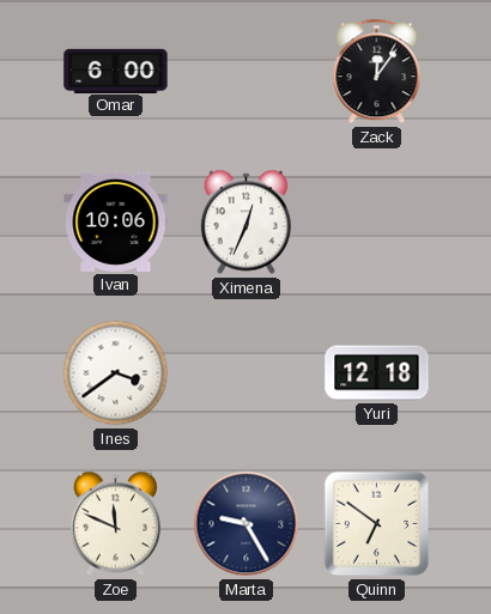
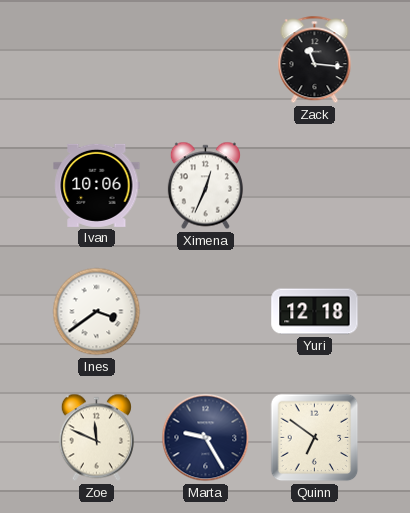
Omar: 6:00 -> none (116, 71)
Zack: 12:06 -> 11:16 (315, 60)
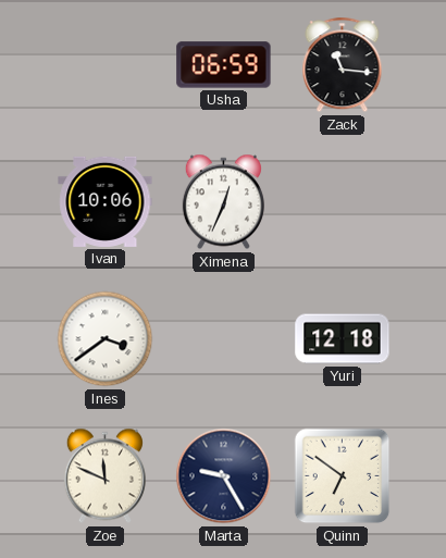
Usha: none -> 06:59 (224, 65)
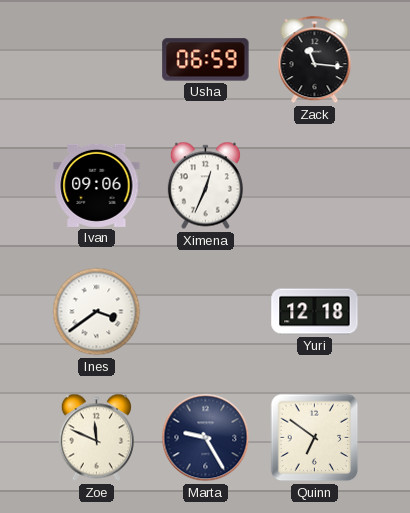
Ivan: 10:06 -> 09:06 (97, 185)
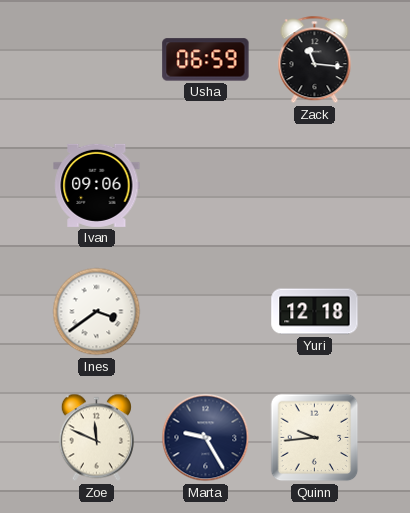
Ximena: 12:34 -> none (205, 186)
Quinn: 6:51 -> 9:44 (315, 438)
